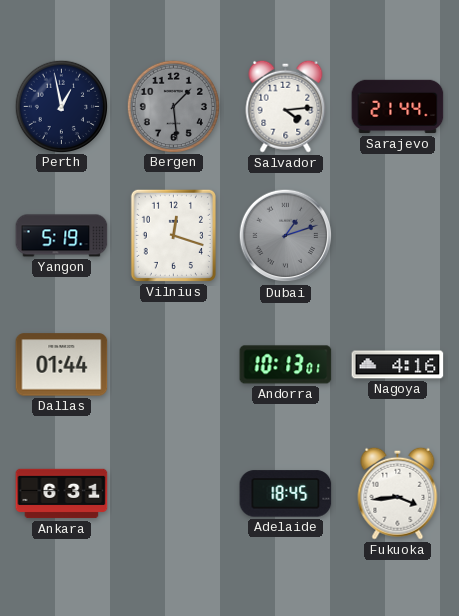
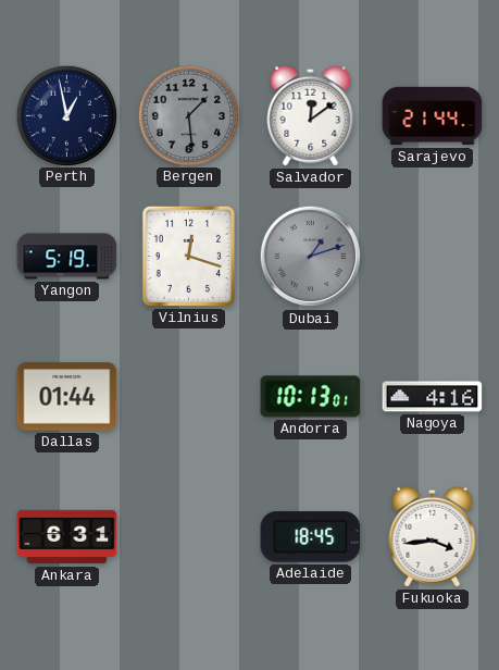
Salvador: 4:14 -> 12:09 (311, 115)
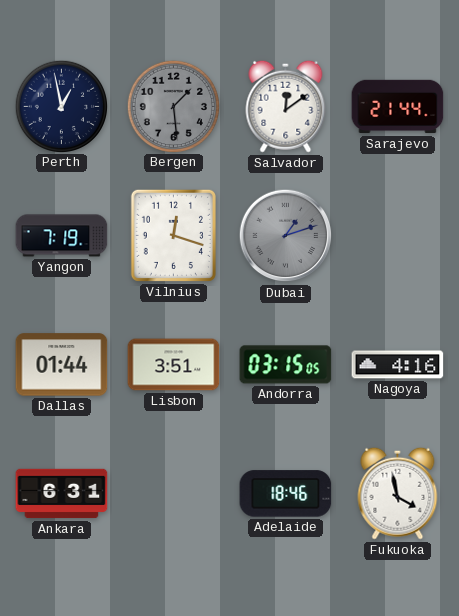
Yangon: 5:19 -> 7:19 (62, 236)
Lisbon: none -> 3:51 (174, 365)
Andorra: 10:13 -> 03:15 (286, 365)
Adelaide: 18:45 -> 18:46 (286, 494)
Fukuoka: 3:44 -> 3:58 (398, 493)
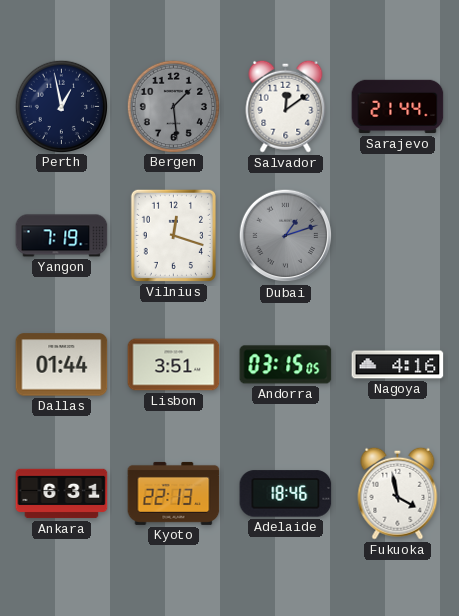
Kyoto: none -> 22:13 (174, 493)
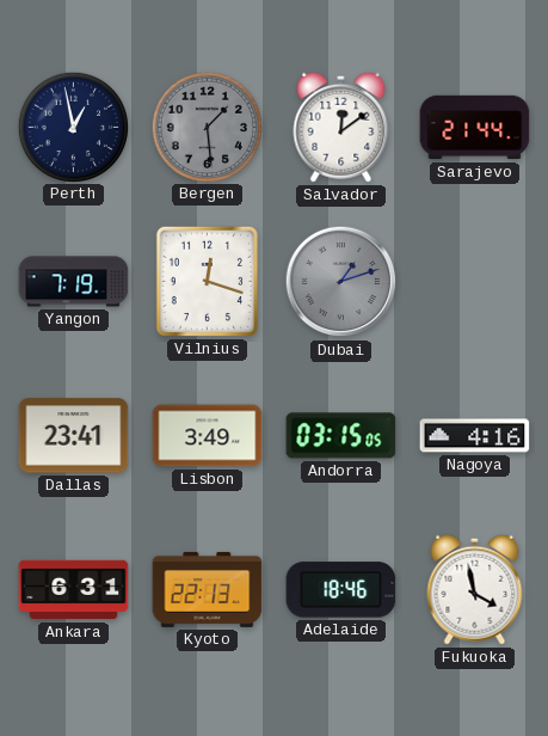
Dallas: 01:44 -> 23:41 (74, 436)
Lisbon: 3:51 -> 3:49 (208, 436)
